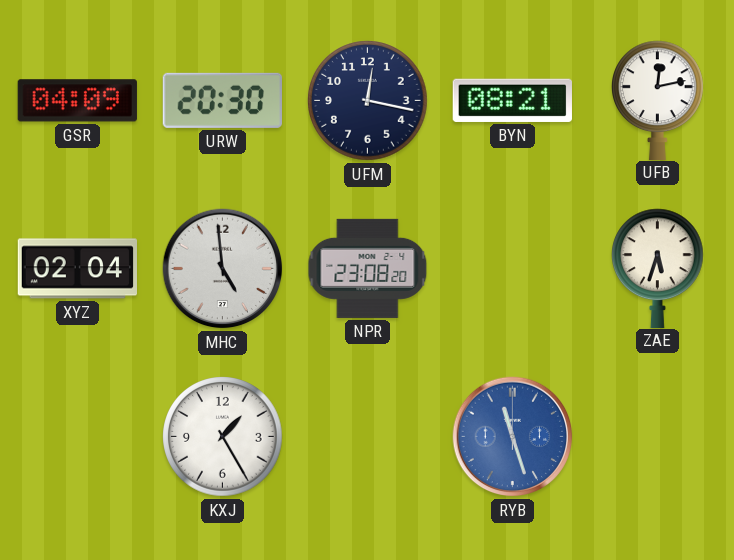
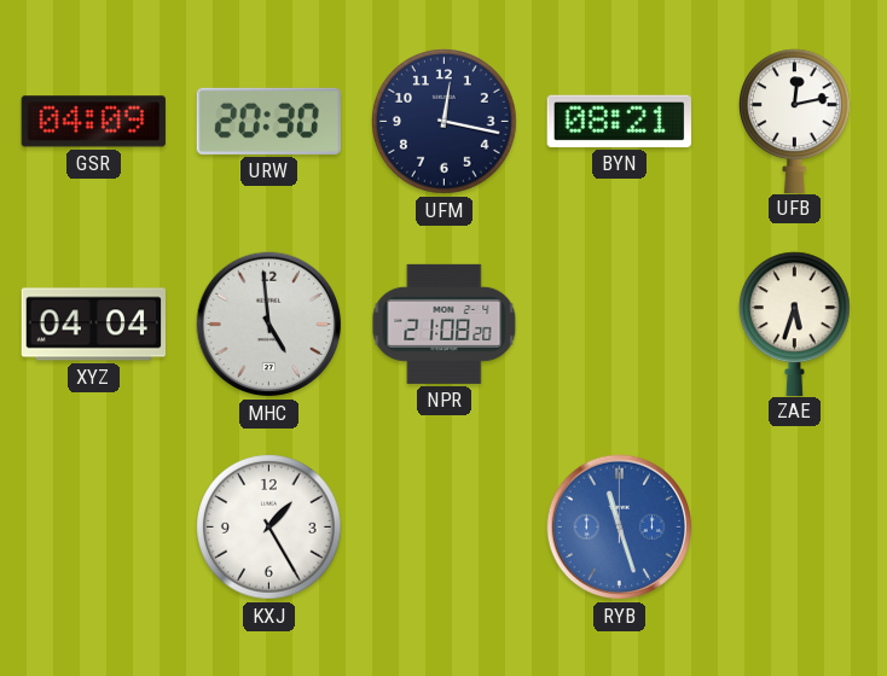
XYZ: 02:04 -> 04:04 (93, 325)
NPR: 23:08 -> 21:08 (445, 324)
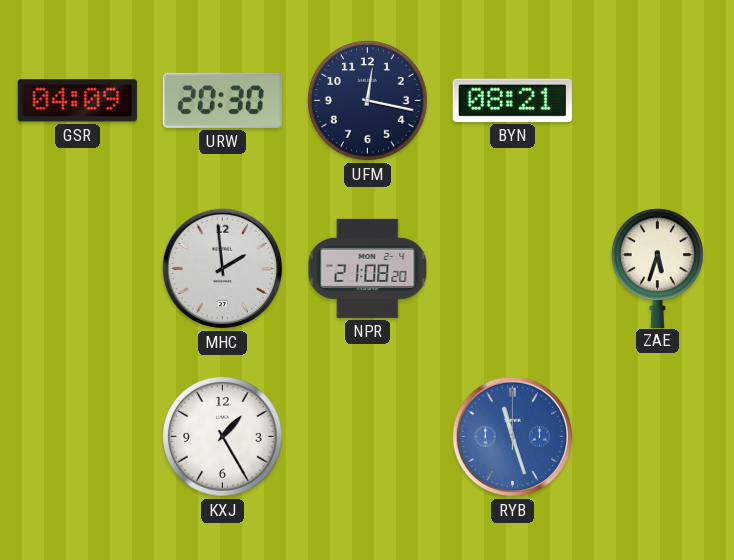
UFB: 12:13 -> none (795, 121)
XYZ: 04:04 -> none (93, 325)
MHC: 4:59 -> 1:59 (223, 269)
